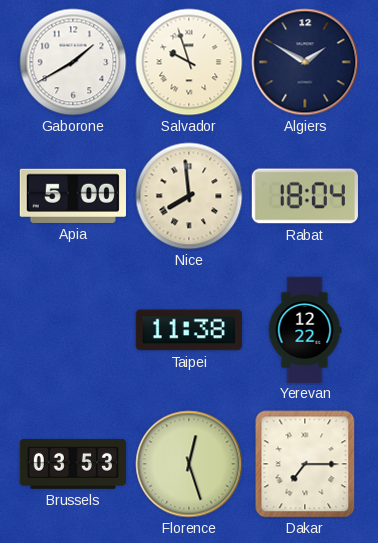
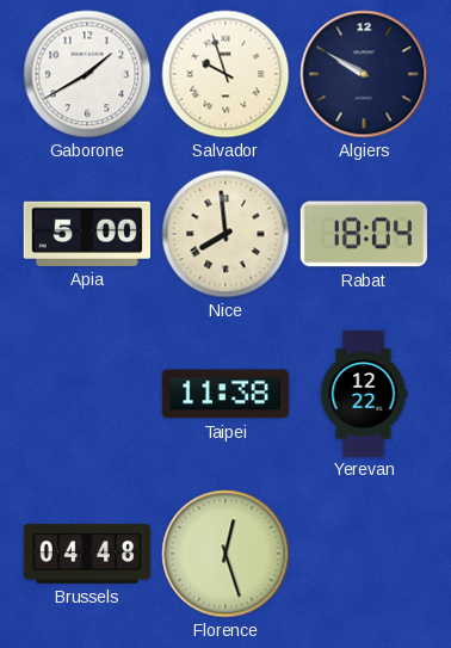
Algiers: 1:50 -> 9:50 (364, 74)
Brussels: 03:53 -> 04:48 (86, 555)
Dakar: 7:15 -> none (305, 464)
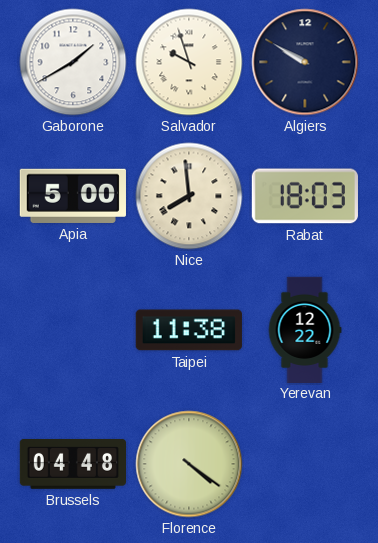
Rabat: 18:04 -> 18:03 (305, 196)
Florence: 12:27 -> 4:21 (189, 464)
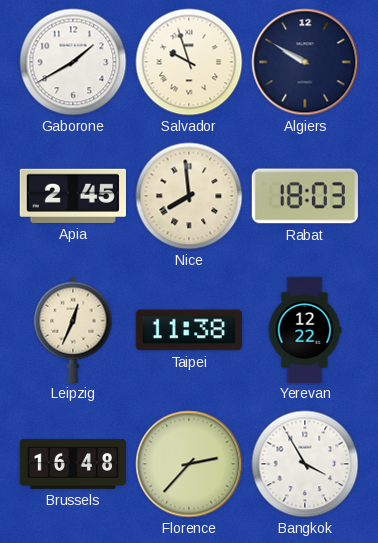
Apia: 5:00 -> 2:45 (73, 196)
Leipzig: none -> 12:34 (73, 329)
Brussels: 04:48 -> 16:48 (72, 465)
Florence: 4:21 -> 2:37 (189, 464)
Bangkok: none -> 3:55 (305, 464)
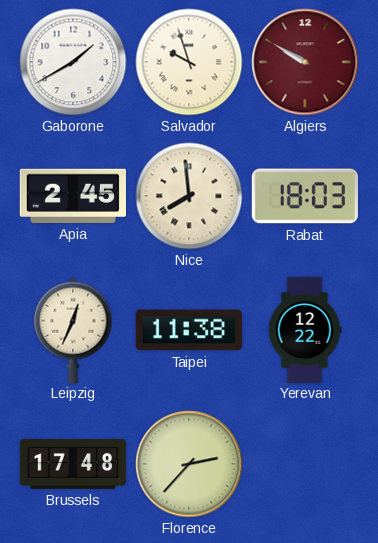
Algiers dial: navy -> burgundy (305, 62)
Brussels: 16:48 -> 17:48 (72, 465)
Bangkok: 3:55 -> none (305, 464)
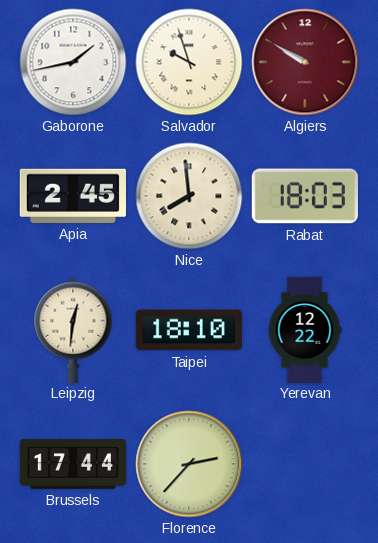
Gaborone: 1:40 -> 1:43 (73, 62)
Leipzig: 12:34 -> 12:31 (73, 329)
Taipei: 11:38 -> 18:10 (189, 330)
Brussels: 17:48 -> 17:44 (72, 465)
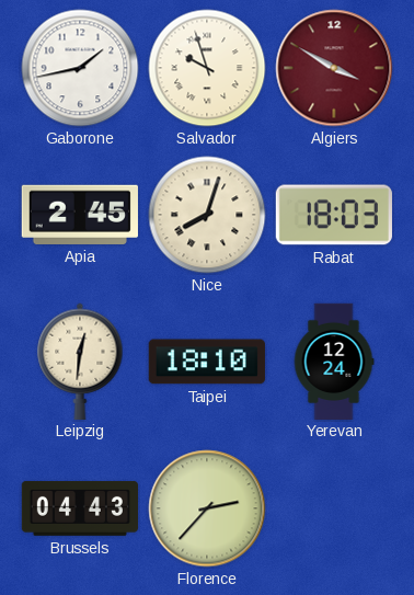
Algiers: 9:50 -> 3:50 (334, 68)
Nice: 7:59 -> 8:03 (207, 215)
Yerevan: 12:22 -> 12:24 (334, 361)
Brussels: 17:44 -> 04:43 (79, 510)
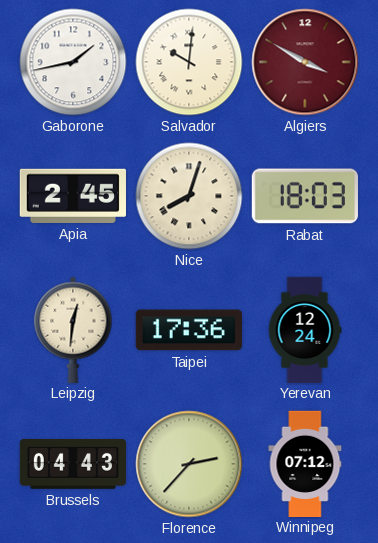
Salvador: 9:57 -> 10:01 (189, 62)
Taipei: 18:10 -> 17:36 (189, 330)
Winnipeg: none -> 07:12 (305, 463)
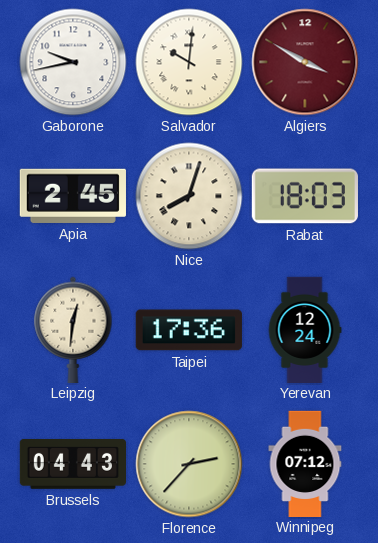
Gaborone: 1:43 -> 9:43 (73, 62)
